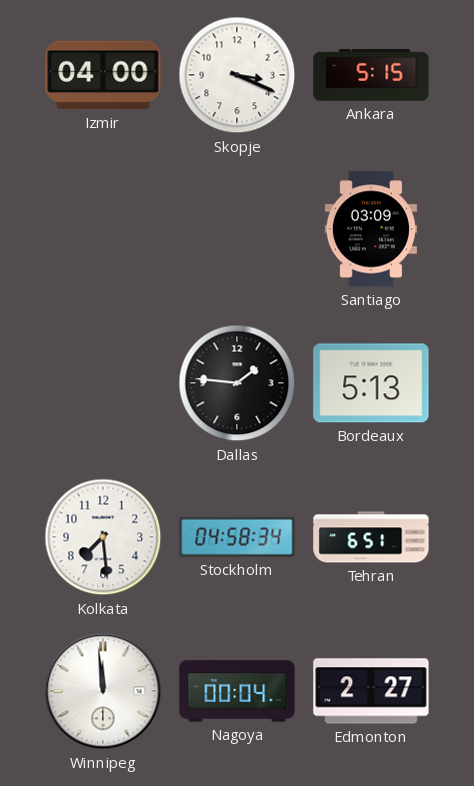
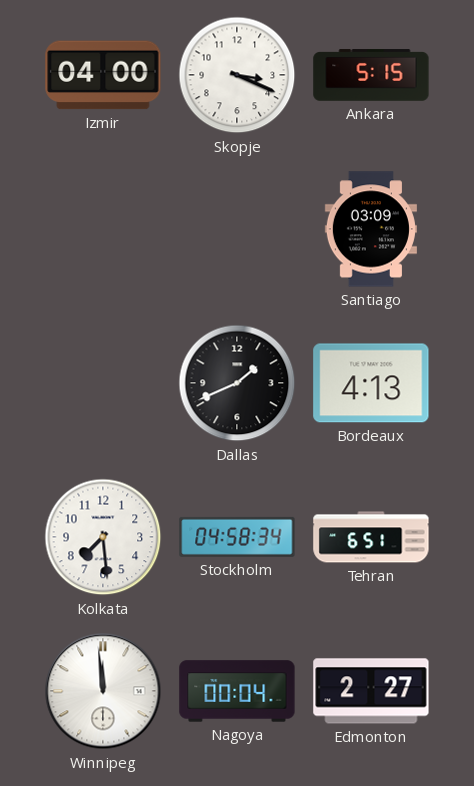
Dallas: 1:46 -> 1:41 (237, 383)
Bordeaux: 5:13 -> 4:13 (371, 383)
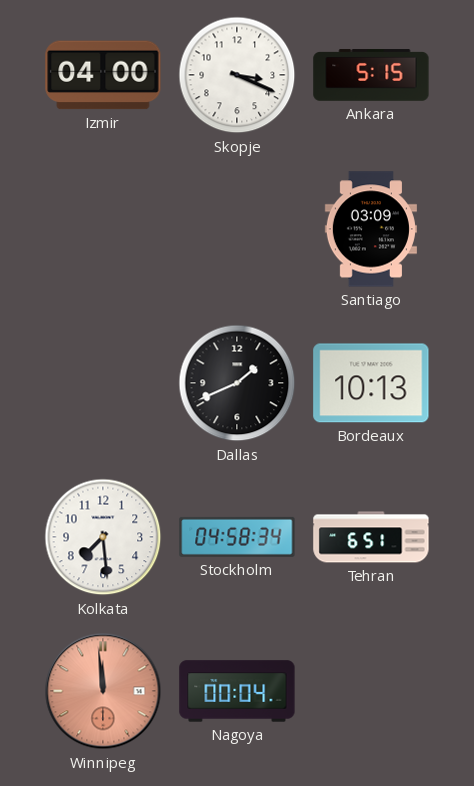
Bordeaux: 4:13 -> 10:13 (371, 383)
Winnipeg dial: white -> salmon (103, 691)
Edmonton: 2:27 -> none (371, 691)
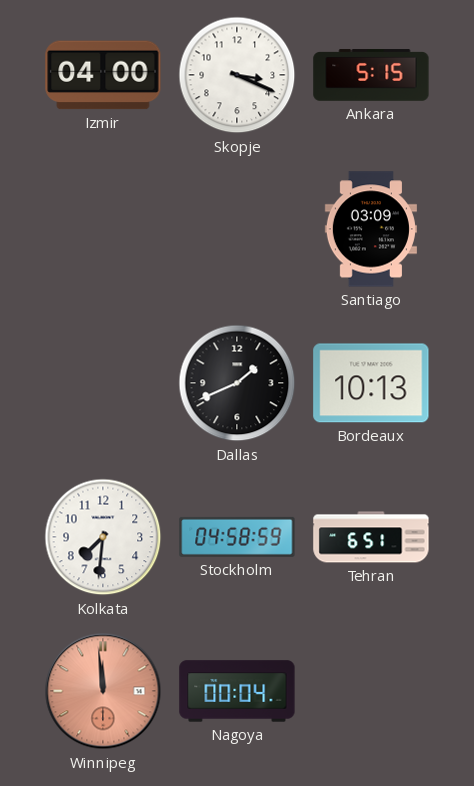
Kolkata: 7:29 -> 7:31 (103, 537)
Stockholm: 04:58:34 -> 04:58:59 (237, 537)
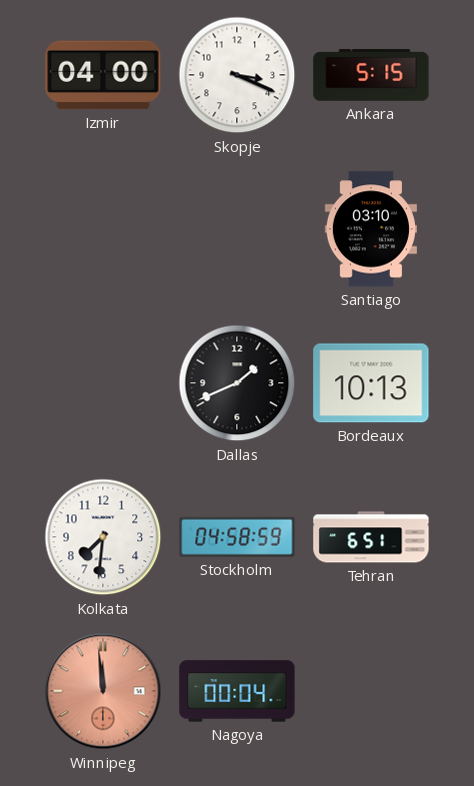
Santiago: 03:09 -> 03:10 (371, 229)
